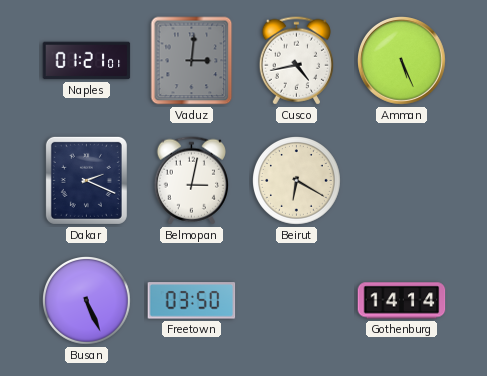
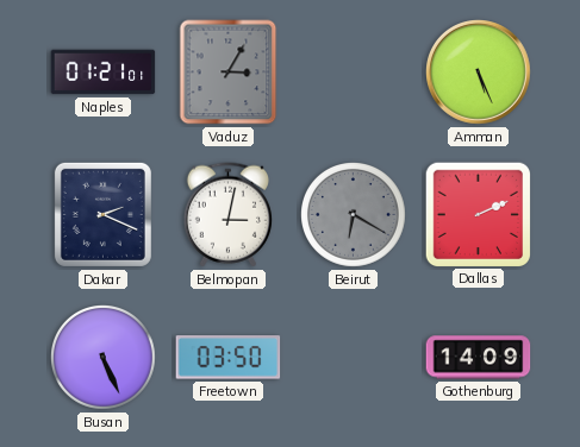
Vaduz: 3:01 -> 3:05 (229, 73)
Cusco: 4:43 -> none (296, 61)
Beirut dial: cream -> grey (354, 215)
Dallas: none -> 2:11 (478, 214)
Gothenburg: 14:14 -> 14:09 (479, 358)
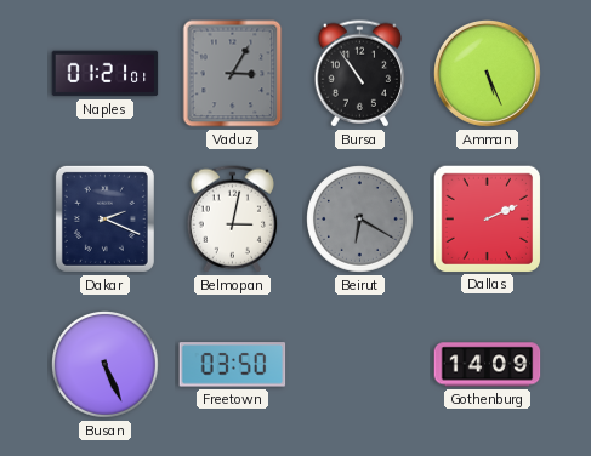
Bursa: none -> 10:54 (359, 74)
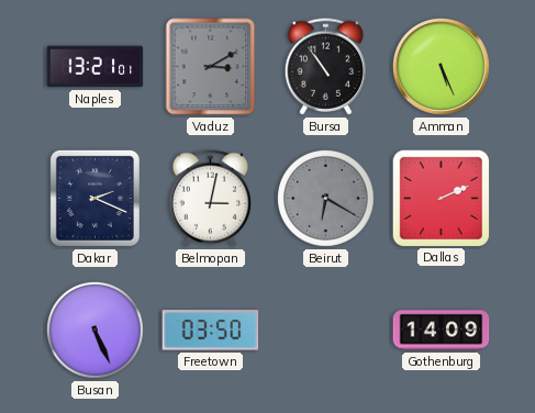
Naples: 01:21 -> 13:21 (96, 67)
Vaduz: 3:05 -> 3:10 (211, 67)
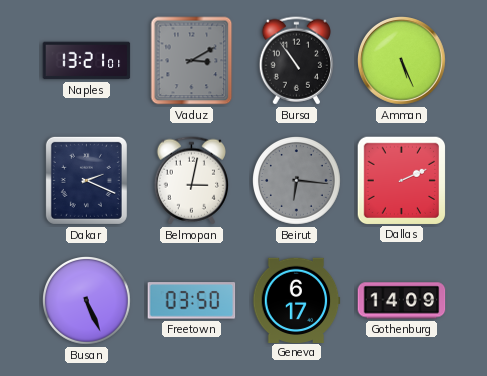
Beirut: 6:20 -> 6:16 (297, 181)
Geneva: none -> 6:17 (296, 300)
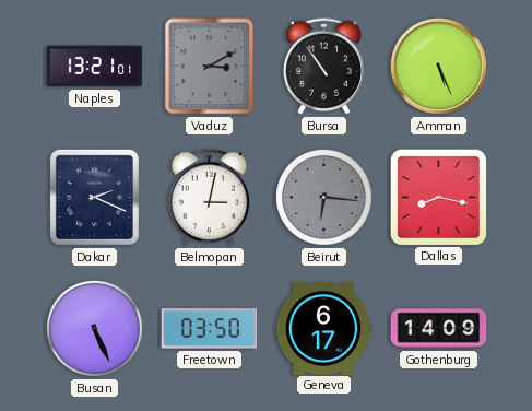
Dallas: 2:11 -> 8:17 (438, 197)
